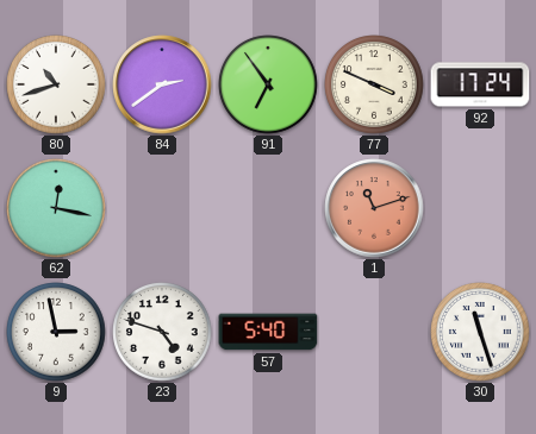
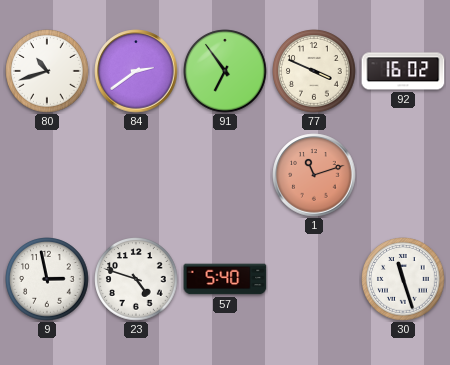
92: 17:24 -> 16:02 (403, 71)
62: 12:17 -> none (56, 208)
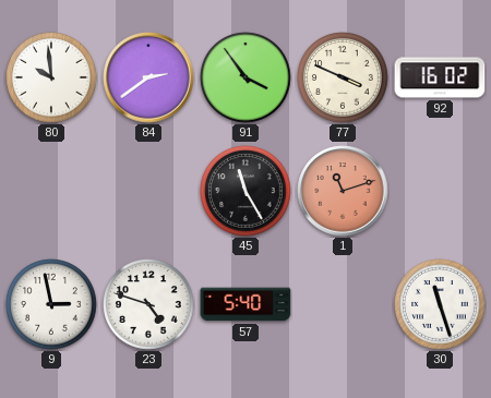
80: 10:42 -> 9:59 (51, 77)
91: 6:54 -> 3:54 (245, 77)
45: none -> 11:25 (245, 191)
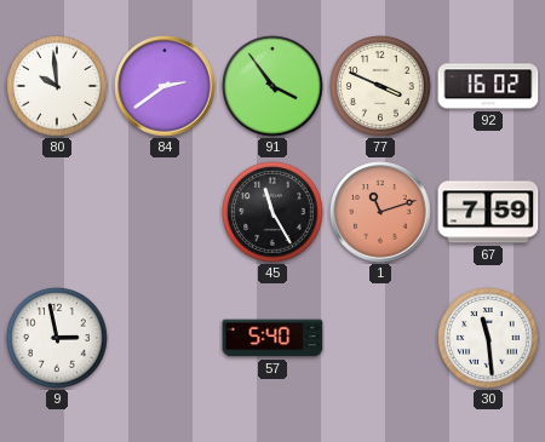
67: none -> 7:59 (488, 212)
23: 4:48 -> none (148, 304)
30: 11:27 -> 11:29 (488, 338)
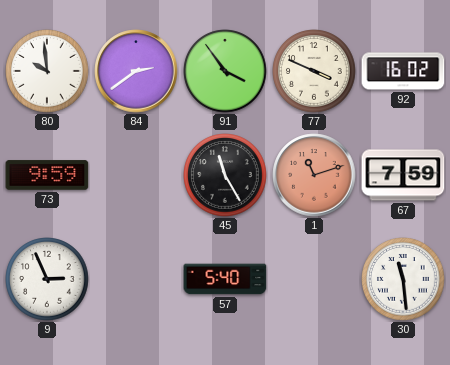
73: none -> 9:59 (47, 175)
9: 2:58 -> 2:56 (47, 279)
